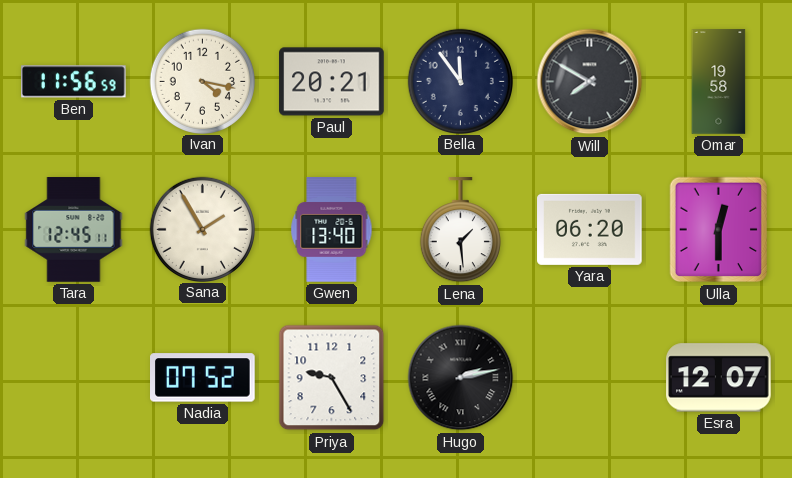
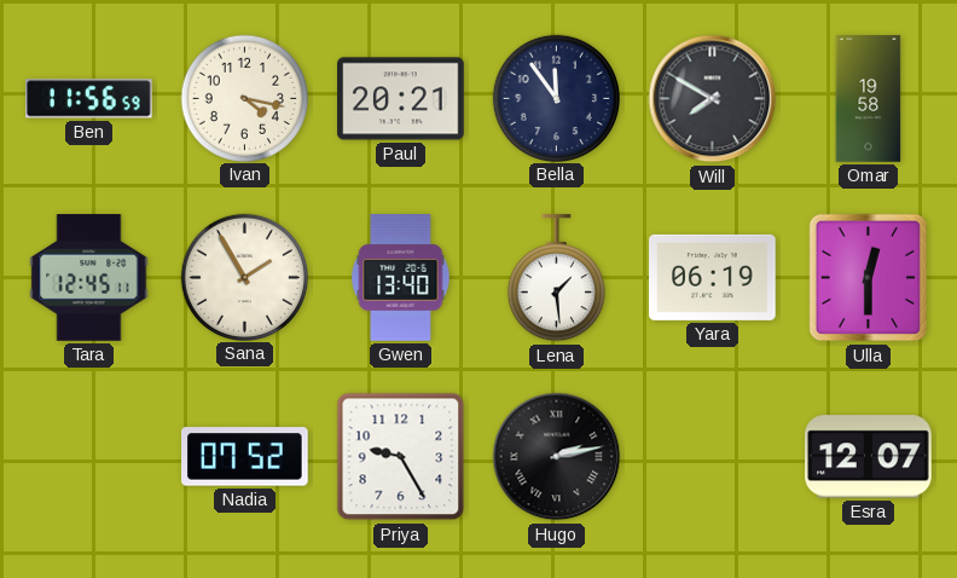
Yara: 06:20 -> 06:19 (713, 277)
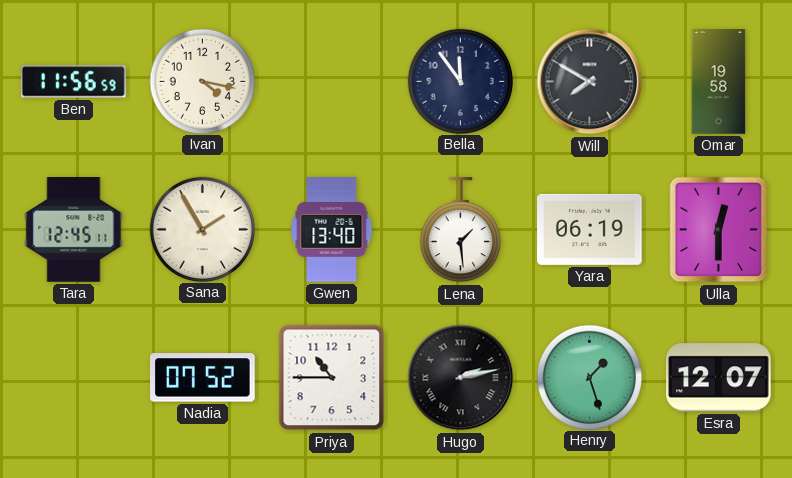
Paul: 20:21 -> none (401, 99)
Priya: 9:25 -> 10:45 (332, 378)
Henry: none -> 1:27 (589, 377)
